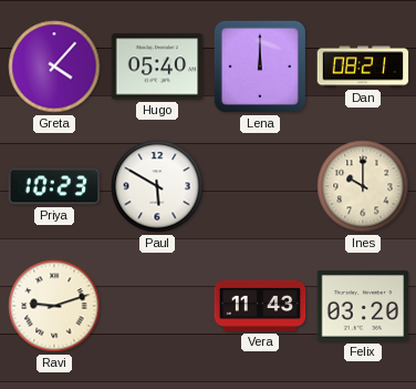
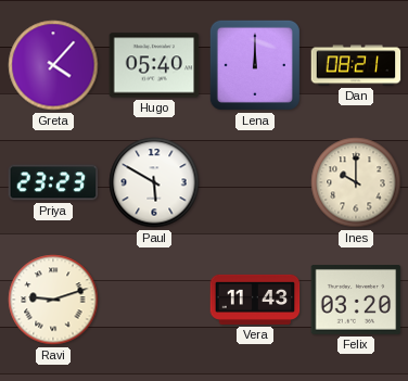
Priya: 10:23 -> 23:23 (53, 182)
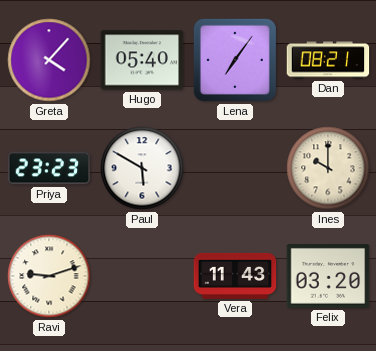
Lena: 12:00 -> 7:06 (235, 60)
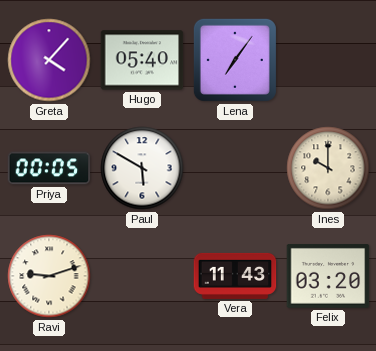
Dan: 08:21 -> none (328, 60)
Priya: 23:23 -> 00:05 (49, 168)
